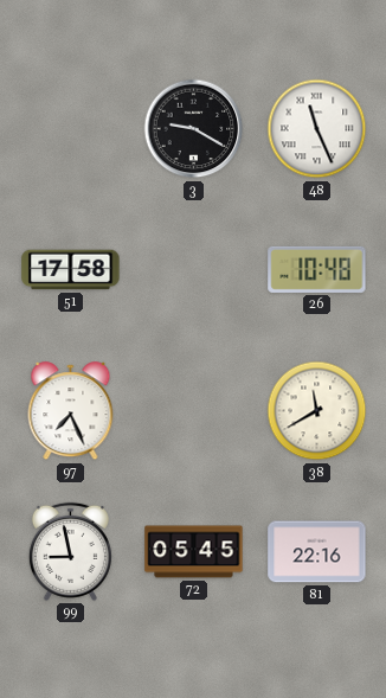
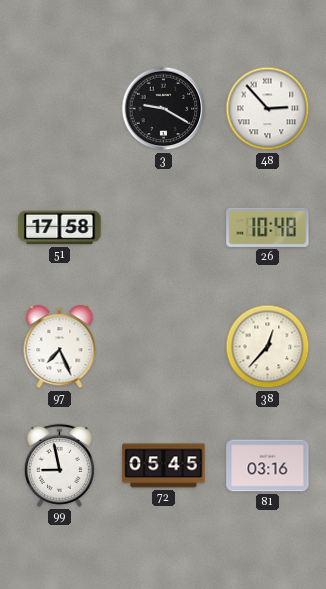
48: 11:26 -> 2:53 (268, 109)
38: 11:40 -> 12:37 (268, 347)
81: 22:16 -> 03:16 (268, 466)
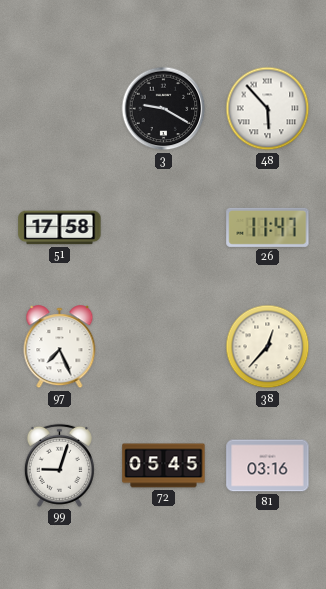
48: 2:53 -> 5:53 (268, 109)
26: 10:48 -> 11:47 (268, 227)
99: 8:58 -> 9:03 (59, 465)
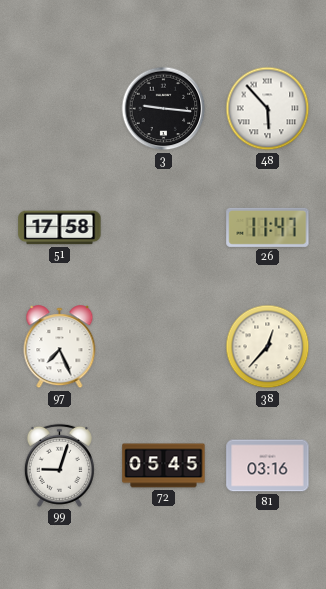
3: 9:20 -> 9:16 (164, 109)
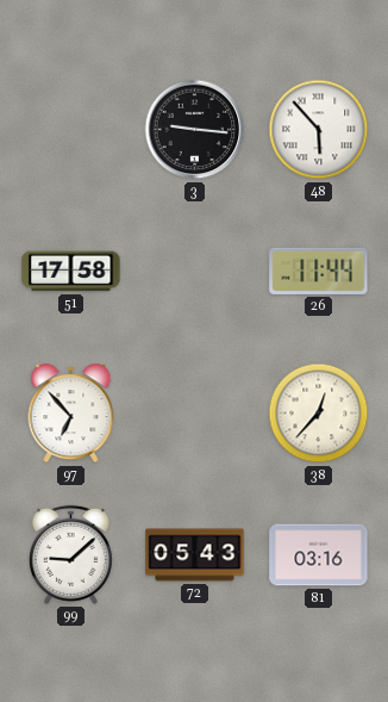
26: 11:47 -> 11:44 (319, 271)
97: 7:26 -> 6:53 (71, 414)
99: 9:03 -> 9:08 (70, 554)
72: 05:45 -> 05:43 (195, 555)
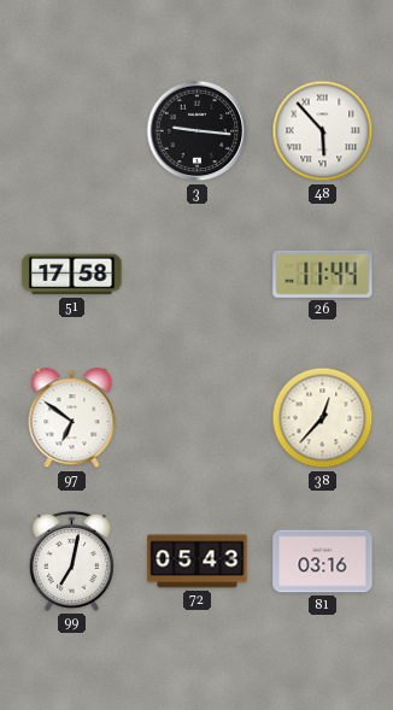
97: 6:53 -> 6:51 (72, 418)
99: 9:08 -> 7:02 (71, 561)
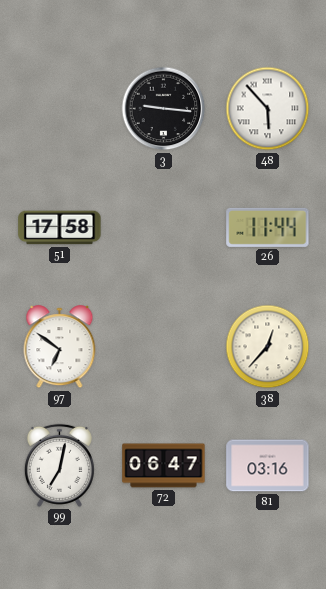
72: 05:43 -> 06:47 (164, 466)
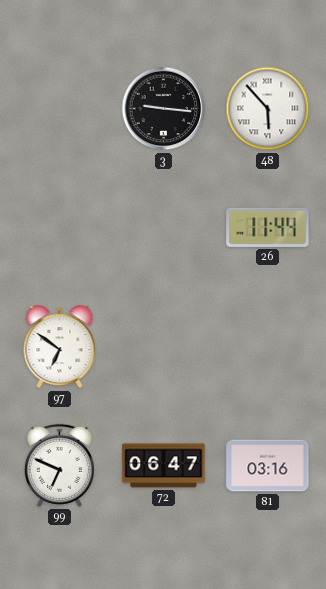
51: 17:58 -> none (60, 228)
38: 12:37 -> none (268, 347)
99: 7:02 -> 6:49 (59, 465)
